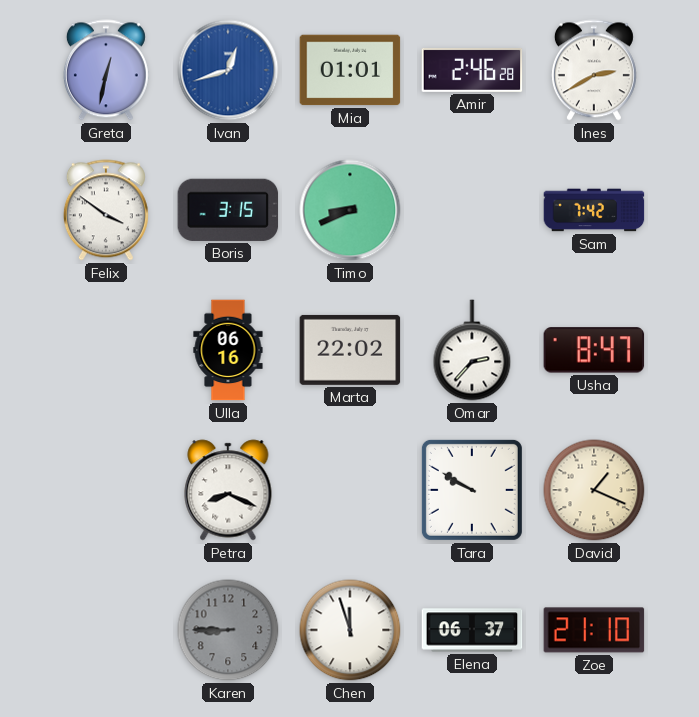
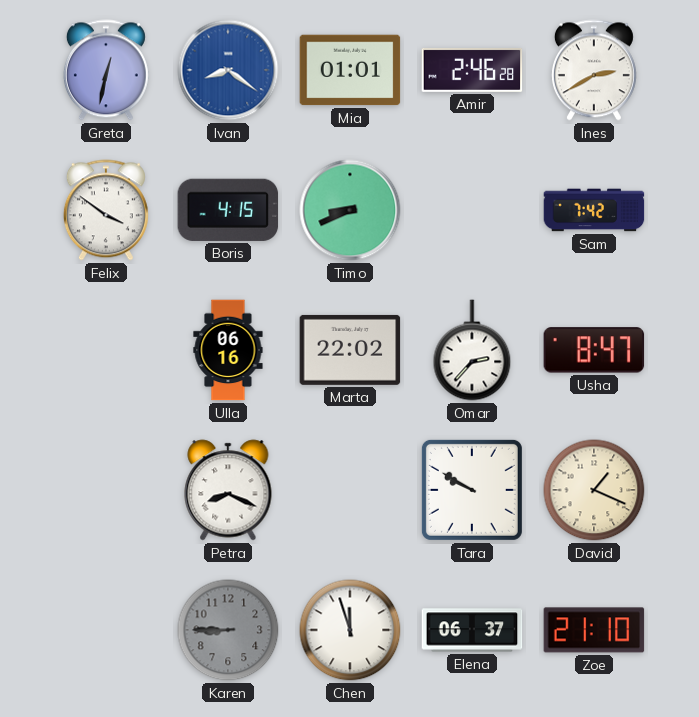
Ivan: 12:42 -> 8:21 (228, 70)
Boris: 3:15 -> 4:15 (228, 210)
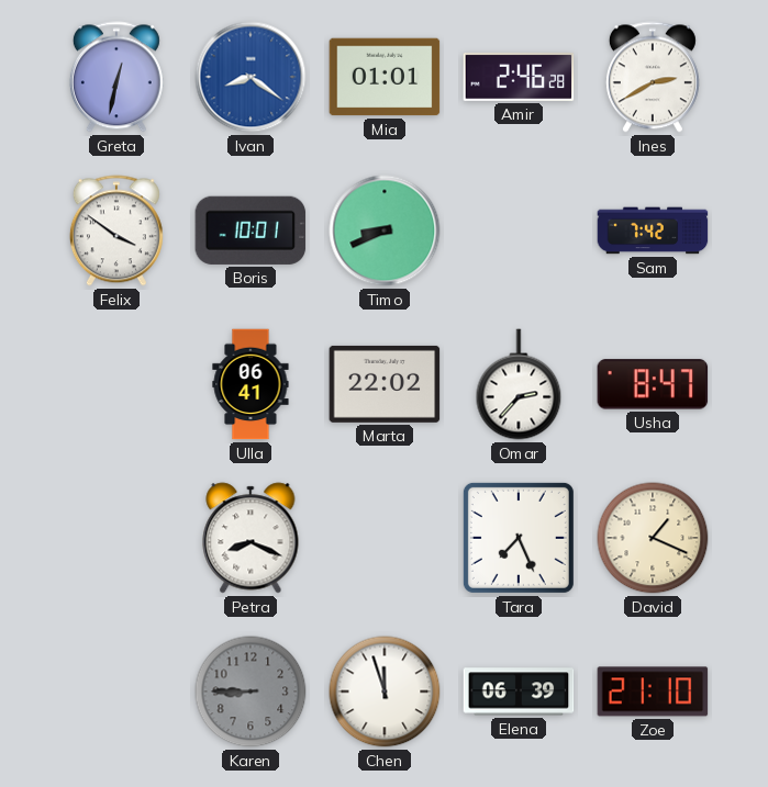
Boris: 4:15 -> 10:01 (251, 231)
Ulla: 06:16 -> 06:41 (251, 384)
Tara: 9:50 -> 7:26 (519, 538)
Elena: 06:37 -> 06:39 (519, 692)
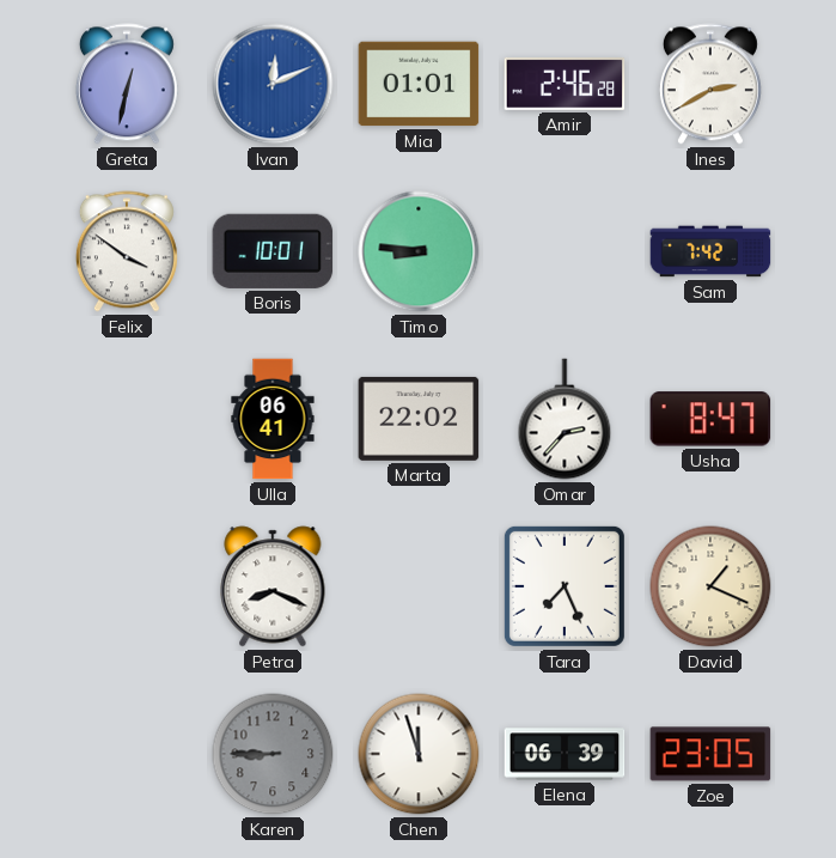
Ivan: 8:21 -> 12:11 (273, 84)
Timo: 8:41 -> 8:46 (419, 251)
Zoe: 21:10 -> 23:05 (710, 754)
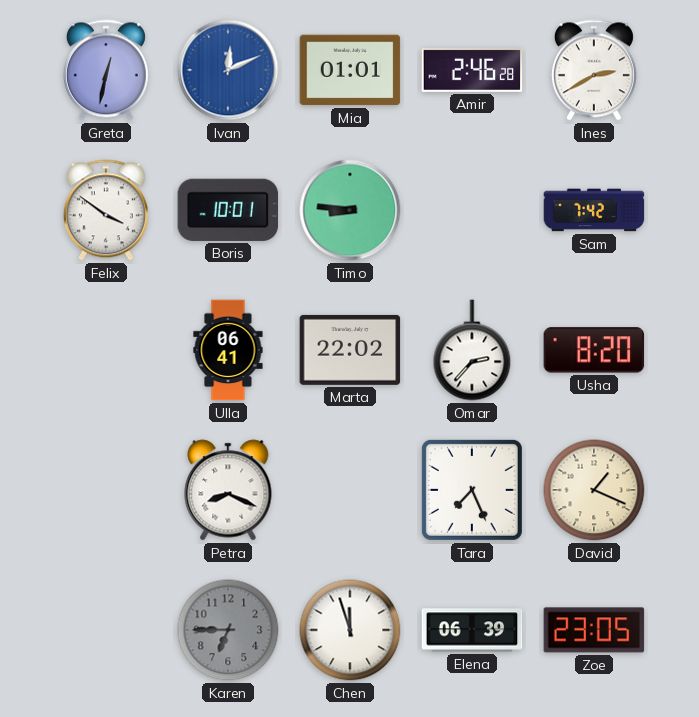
Usha: 8:47 -> 8:20 (594, 350)
Karen: 8:45 -> 6:45 (228, 630)
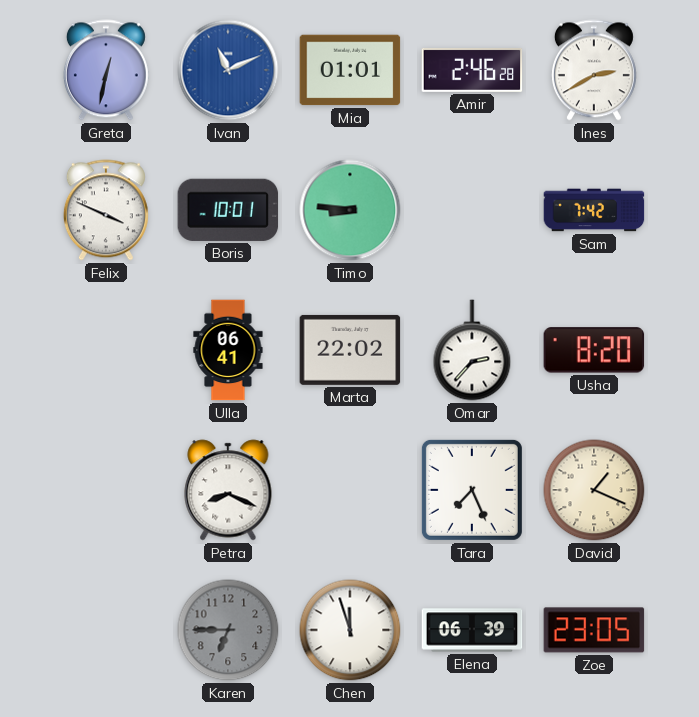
Ivan: 12:11 -> 11:11 (228, 70)
Felix: 3:51 -> 3:49 (106, 210)
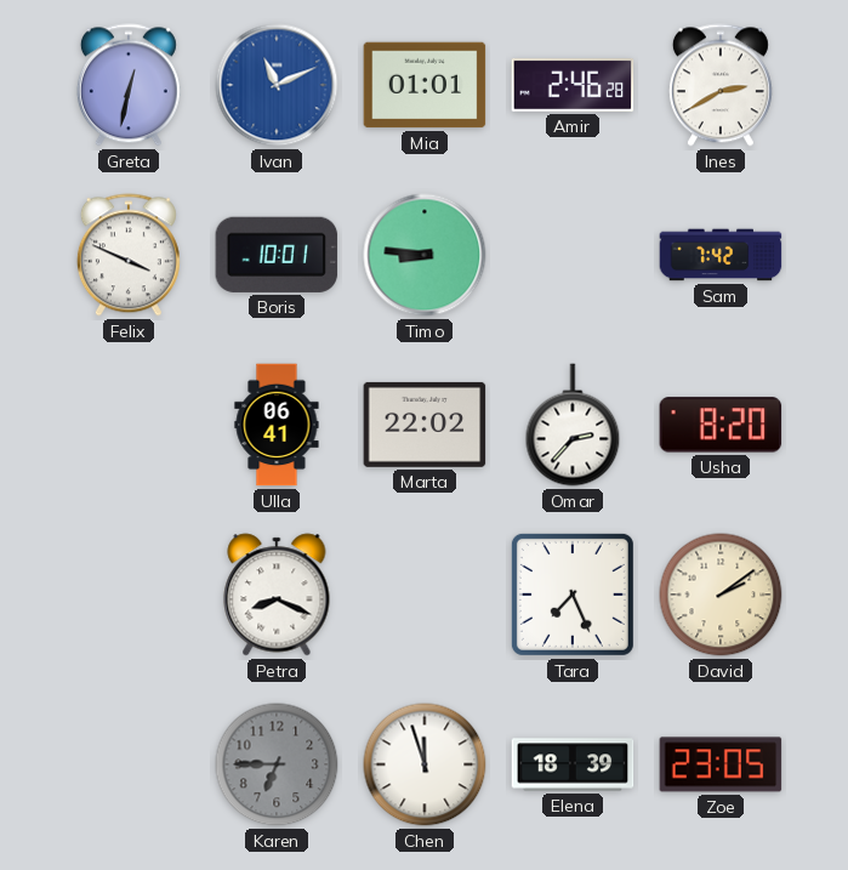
David: 1:19 -> 2:09 (721, 595)
Elena: 06:39 -> 18:39 (573, 764)
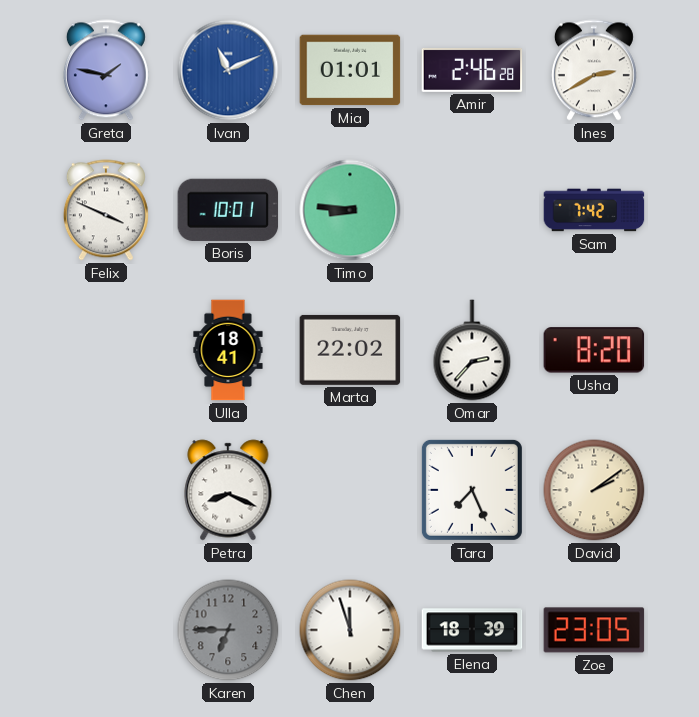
Greta: 12:32 -> 1:47 (106, 70)
Ulla: 06:41 -> 18:41 (228, 350)
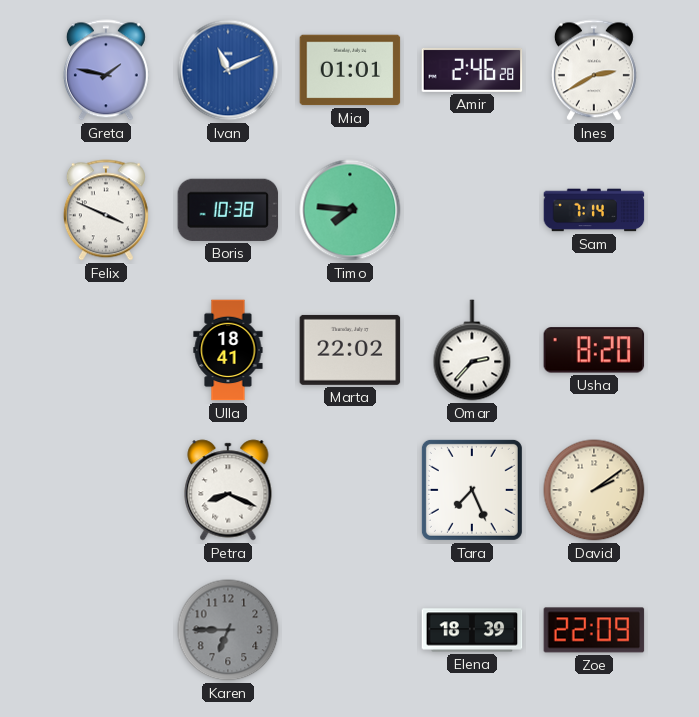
Boris: 10:01 -> 10:38 (228, 210)
Timo: 8:46 -> 7:46 (350, 210)
Sam: 7:42 -> 7:14 (594, 210)
Chen: 11:57 -> none (350, 630)
Zoe: 23:05 -> 22:09 (594, 630)
